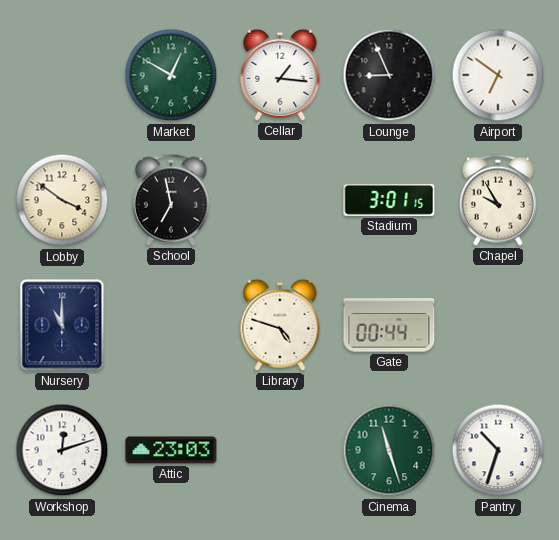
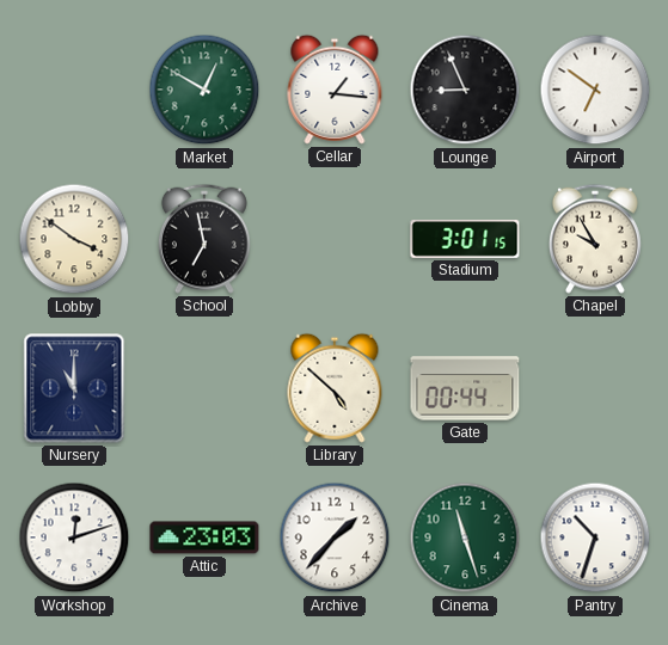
Library: 4:48 -> 4:52 (335, 388)
Archive: none -> 1:37 (335, 537)
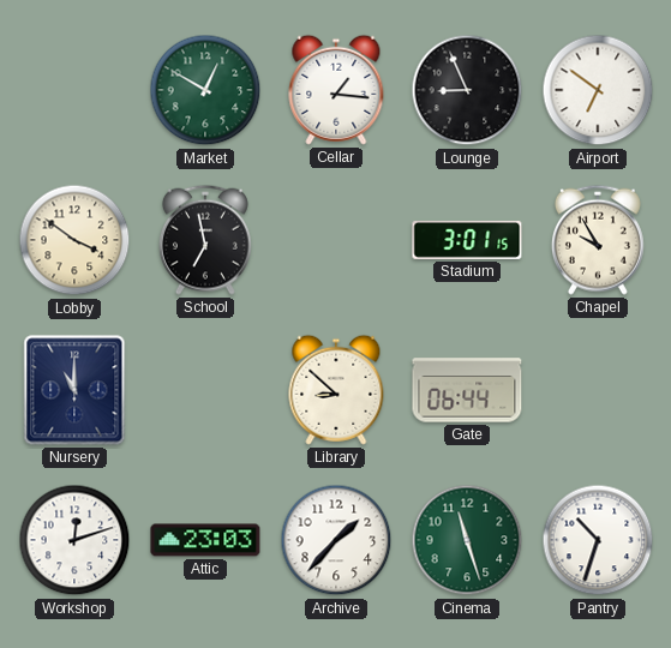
Library: 4:52 -> 8:52 (336, 390)
Gate: 00:44 -> 06:44 (467, 390)
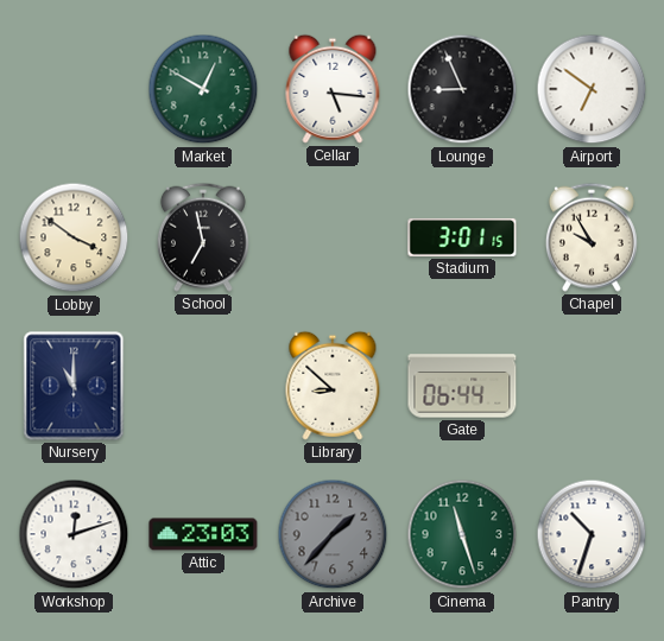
Cellar: 1:16 -> 5:16 (333, 89)
Archive dial: white -> grey (333, 534)
